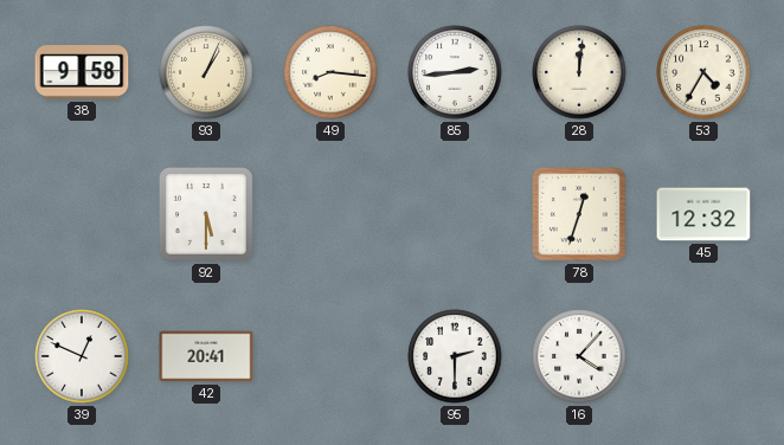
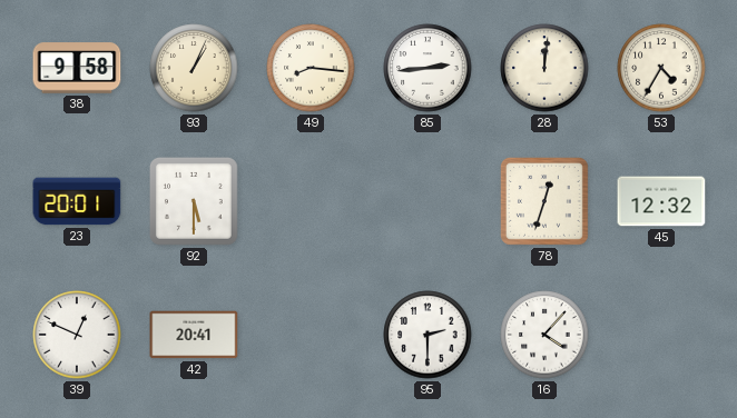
23: none -> 20:01 (77, 201)
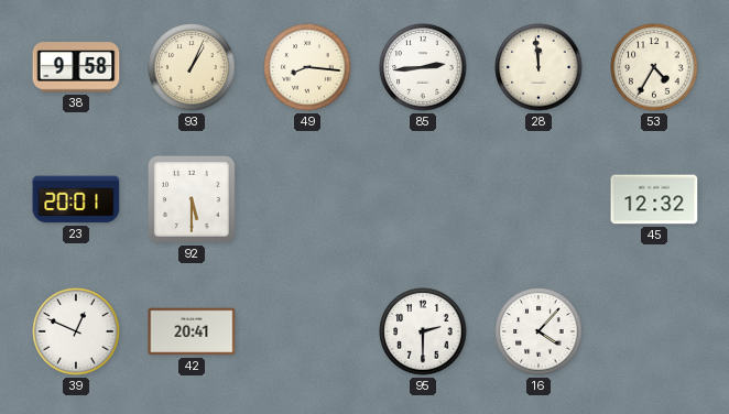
28: 12:01 -> 11:59 (538, 67)
78: 12:33 -> none (544, 201)
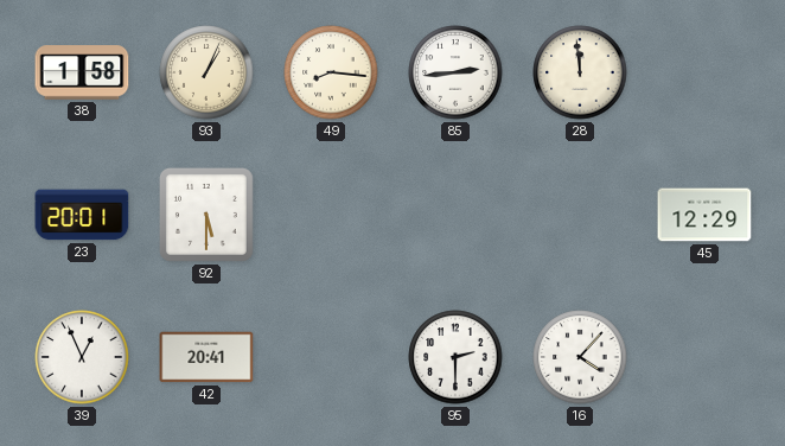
38: 9:58 -> 1:58 (82, 72)
53: 4:35 -> none (654, 67)
45: 12:32 -> 12:29 (704, 215)
39: 12:49 -> 12:56 (82, 357)
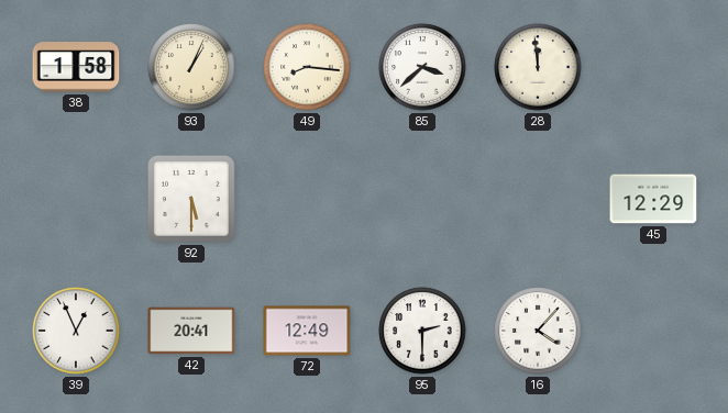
85: 2:44 -> 3:38 (422, 67)
23: 20:01 -> none (82, 215)
72: none -> 12:49 (307, 331)
